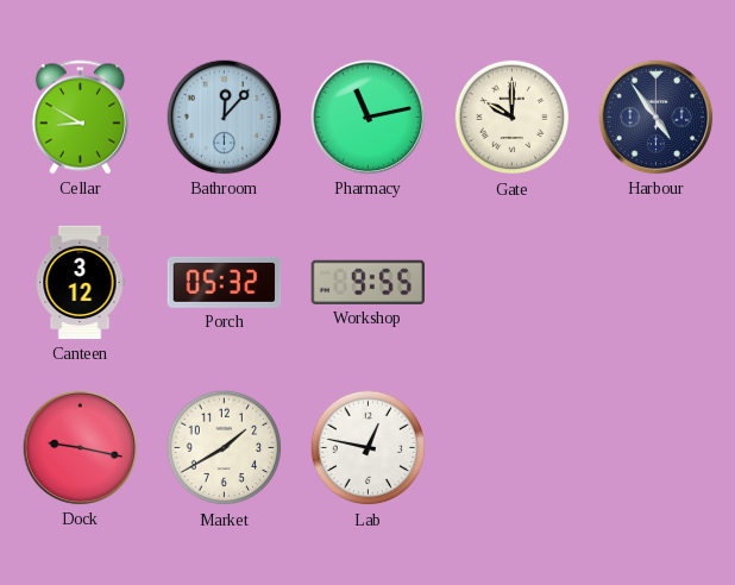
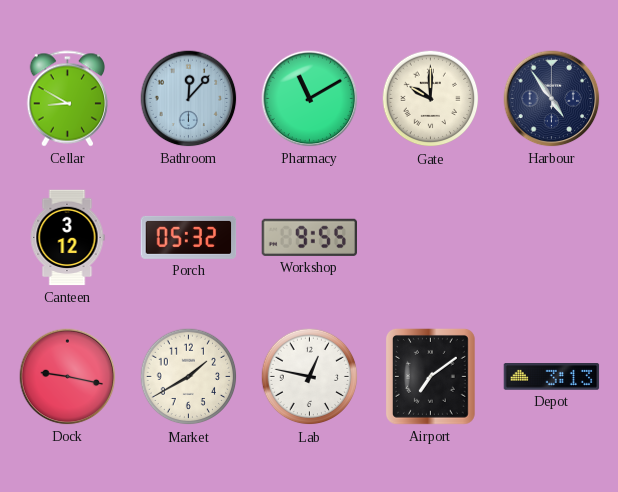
Pharmacy: 11:13 -> 11:10 (310, 99)
Airport: none -> 7:09 (430, 376)
Depot: none -> 3:13 (552, 377)
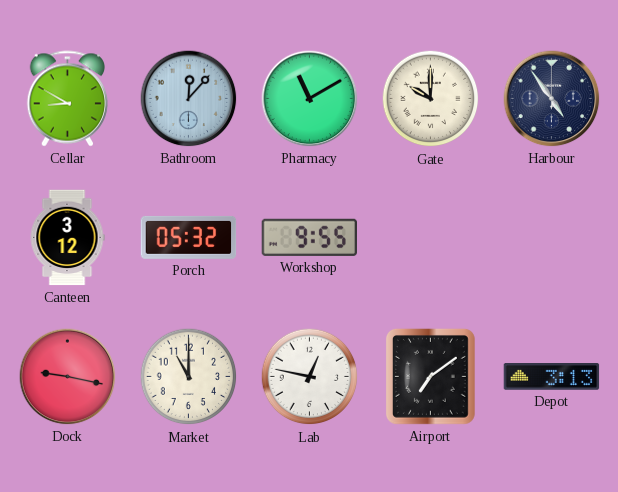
Market: 1:40 -> 11:00 (189, 377)
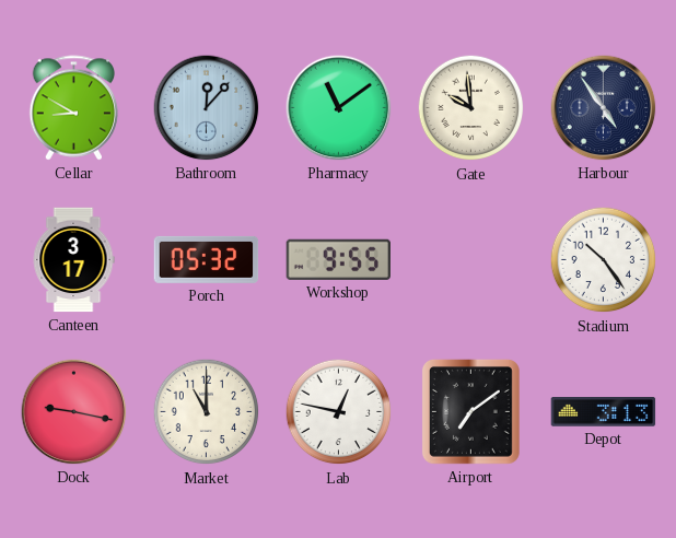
Pharmacy: 11:10 -> 11:09 (339, 108)
Gate: 10:00 -> 9:59 (471, 108)
Canteen: 3:12 -> 3:17 (73, 260)
Stadium: none -> 10:24 (604, 260)
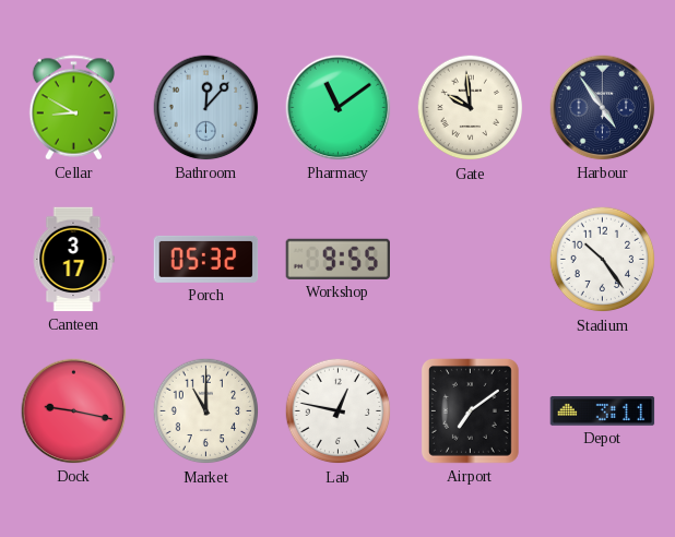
Depot: 3:13 -> 3:11 (603, 411)
